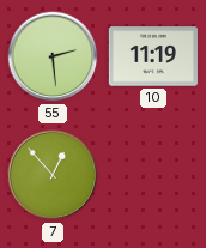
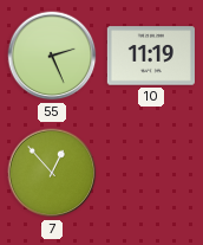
55: 2:29 -> 2:26 (52, 56)
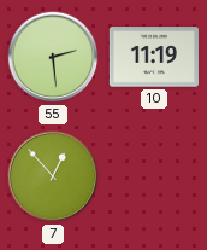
55: 2:26 -> 2:29 (53, 57)
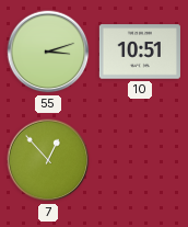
55: 2:29 -> 3:12 (48, 52)
10: 11:19 -> 10:51 (140, 52)
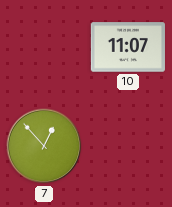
55: 3:12 -> none (48, 52)
10: 10:51 -> 11:07 (128, 47)
